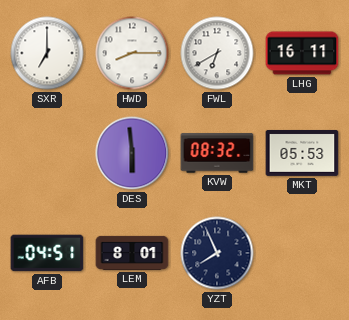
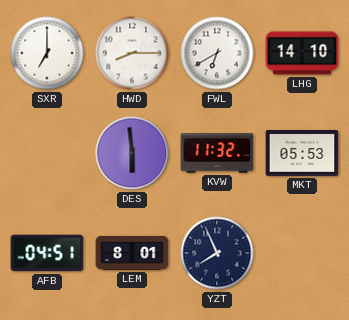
LHG: 16:11 -> 14:10 (302, 53)
KVW: 08:32 -> 11:32 (217, 153)
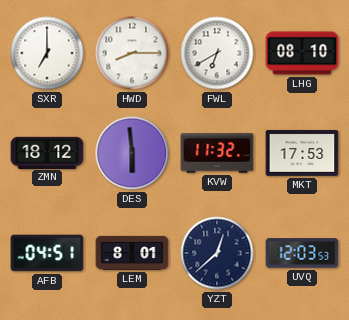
LHG: 14:10 -> 08:10 (302, 53)
ZMN: none -> 18:12 (47, 152)
MKT: 05:53 -> 17:53 (302, 153)
YZT: 7:56 -> 12:38 (217, 253)
UVQ: none -> 12:03 (302, 253)
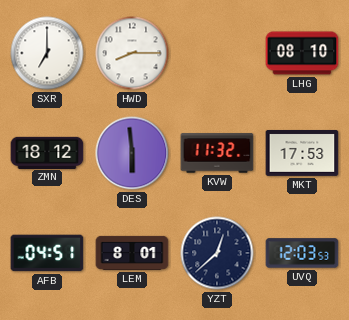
FWL: 6:40 -> none (217, 53)
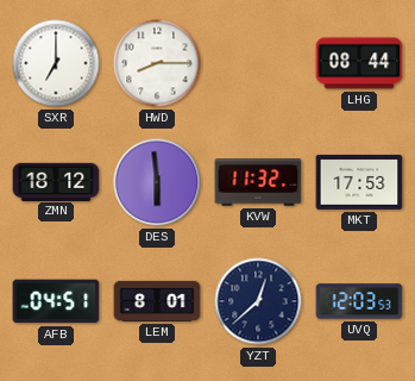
LHG: 08:10 -> 08:44 (359, 63)
